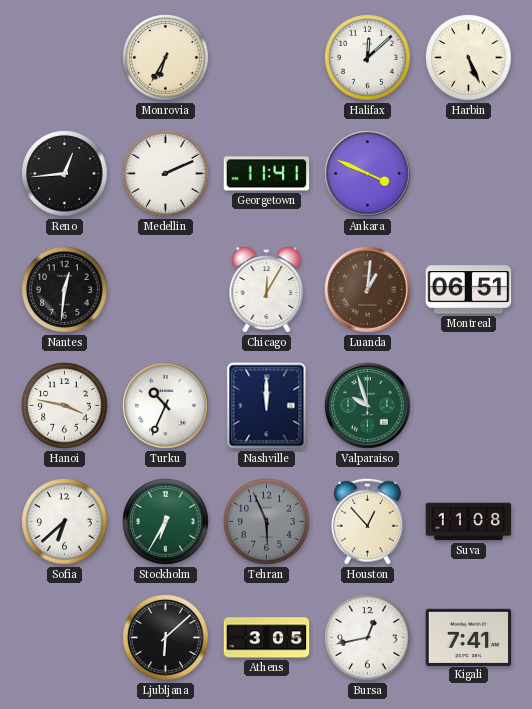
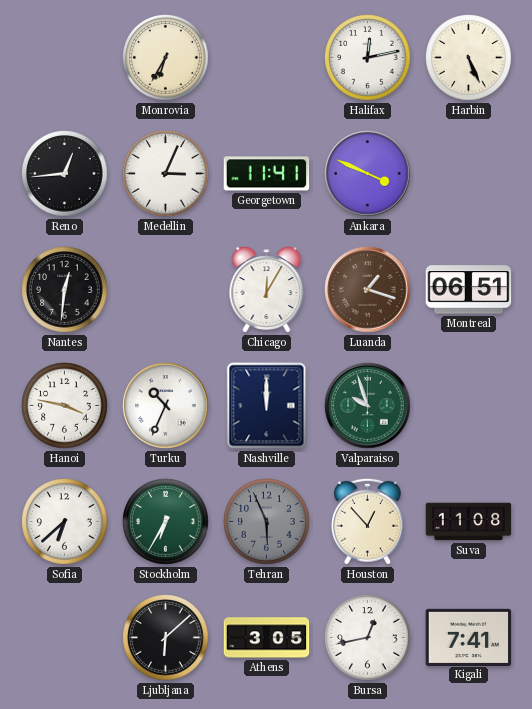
Halifax: 12:08 -> 12:13 (368, 58)
Medellin: 2:11 -> 3:04 (166, 174)
Luanda: 1:01 -> 1:18 (368, 290)
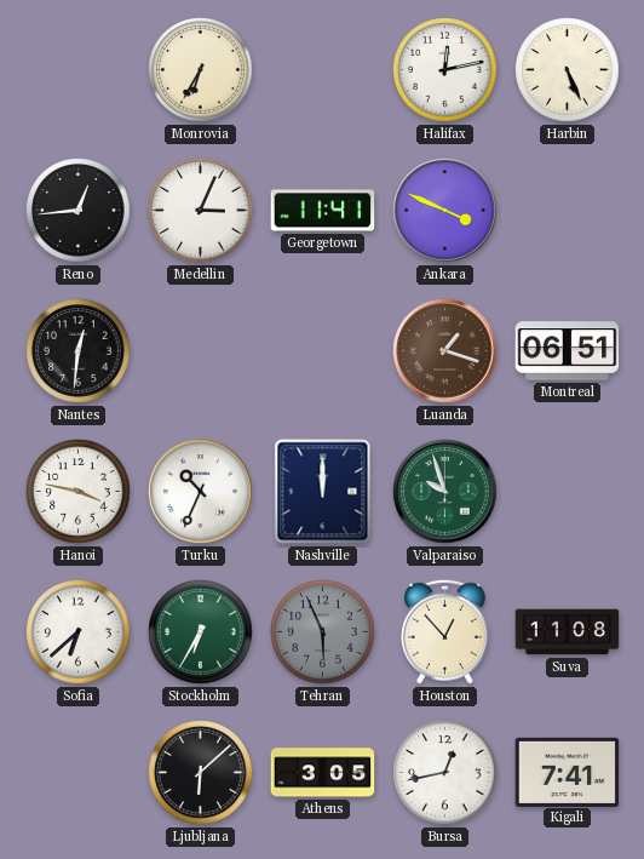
Chicago: 12:05 -> none (267, 290)
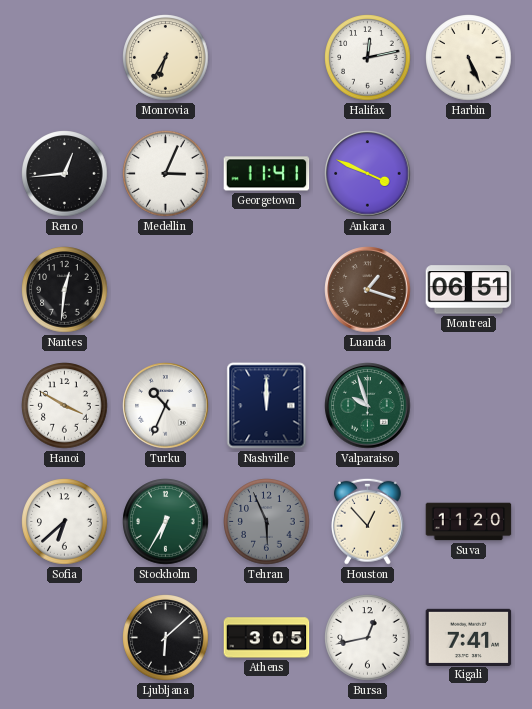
Hanoi: 3:47 -> 3:50 (65, 406)
Suva: 11:08 -> 11:20 (469, 522)
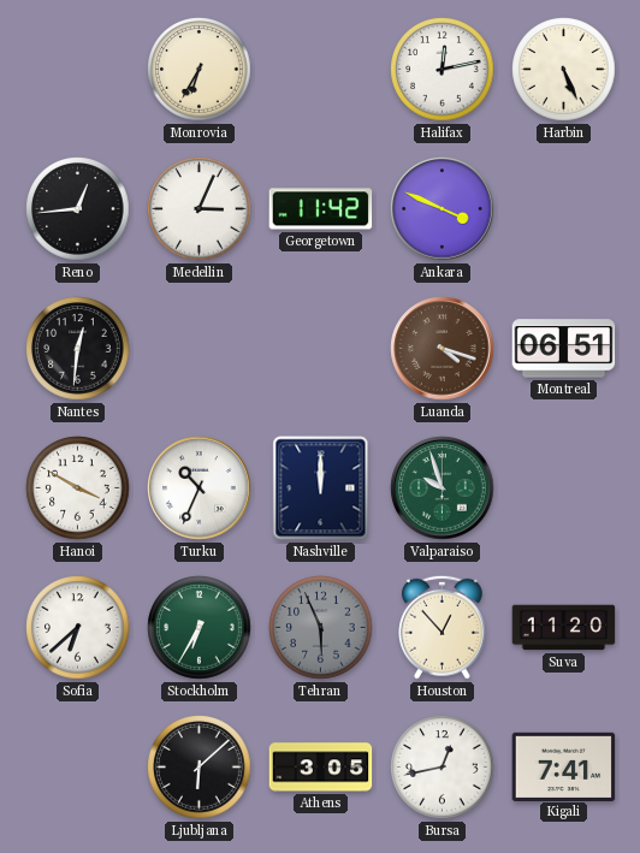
Georgetown: 11:41 -> 11:42 (321, 209)
Luanda: 1:18 -> 4:18 (443, 349)
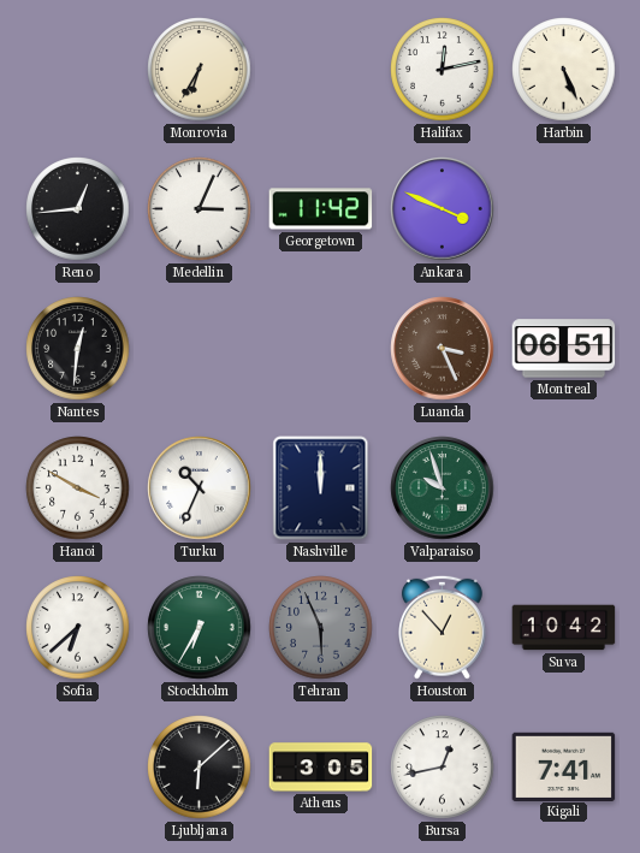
Luanda: 4:18 -> 3:26 (443, 349)
Suva: 11:20 -> 10:42 (564, 628)
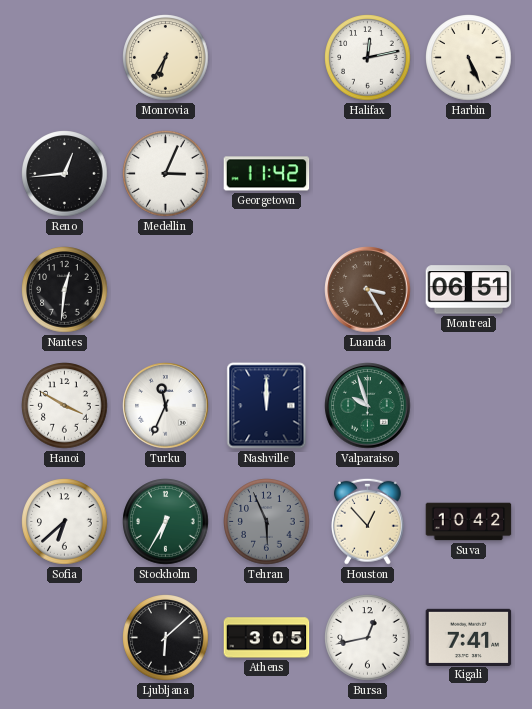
Ankara: 3:49 -> none (443, 209)
Luanda: 3:26 -> 3:25 (368, 290)
Turku: 10:34 -> 11:34 (166, 406)
